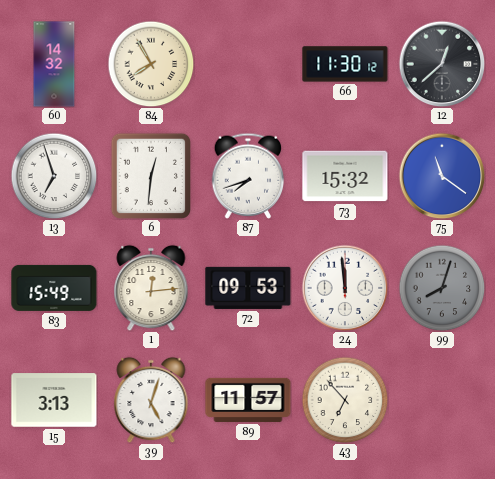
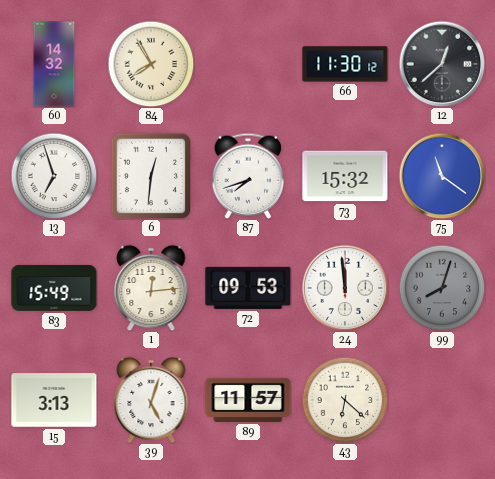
43: 6:53 -> 6:22 (345, 400)
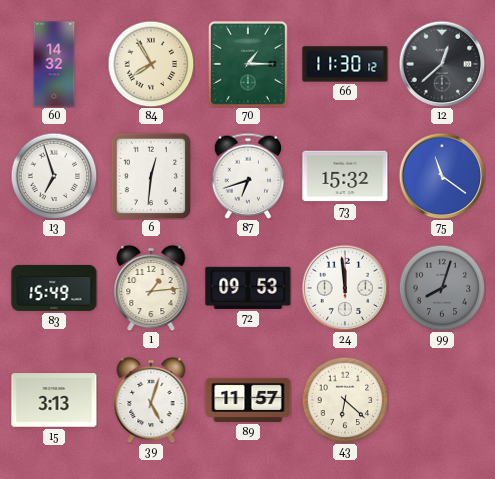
70: none -> 1:15 (248, 64)
87: 7:42 -> 6:42 (248, 176)
1: 12:14 -> 1:14 (151, 288)
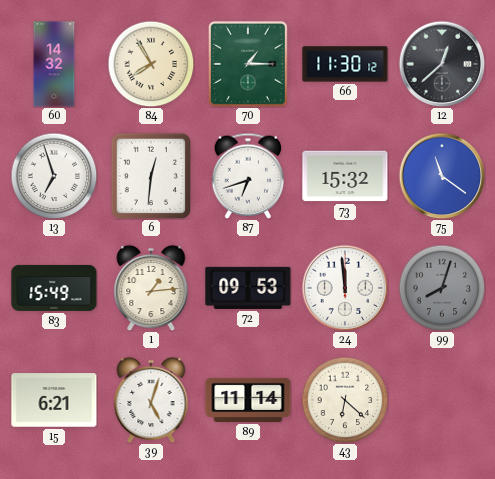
15: 3:13 -> 6:21 (54, 400)
89: 11:57 -> 11:14 (248, 400)
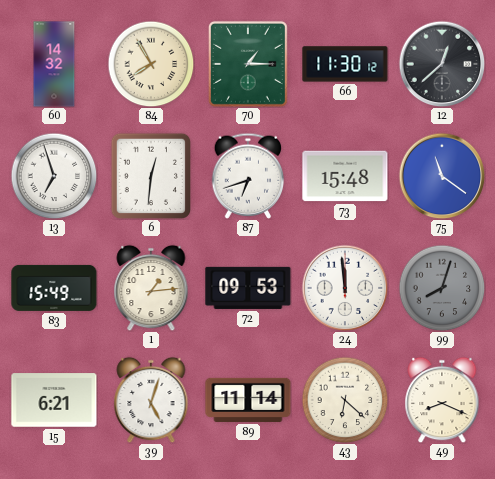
73: 15:32 -> 15:48 (345, 176)
49: none -> 8:19 (442, 400)
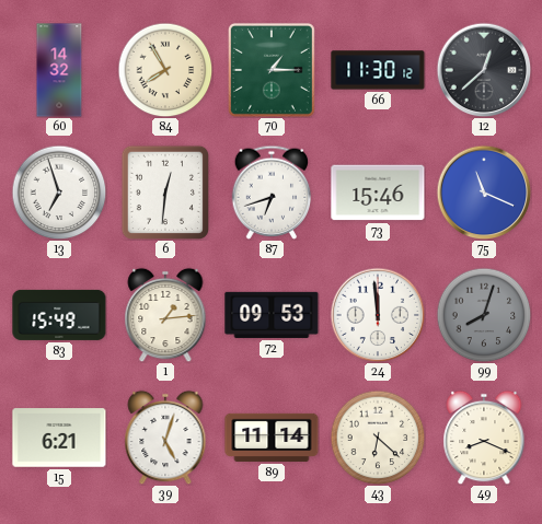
73: 15:48 -> 15:46 (378, 193)
75: 11:21 -> 11:19 (484, 193)
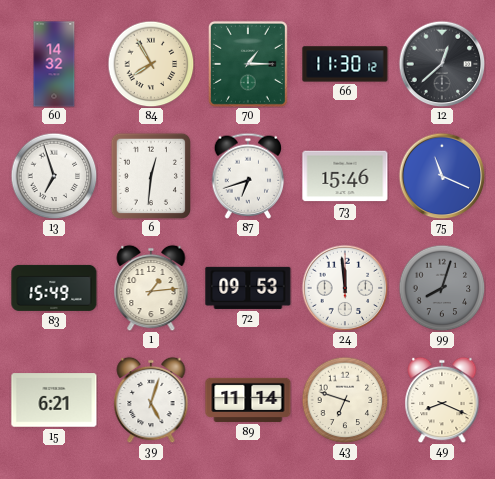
43: 6:22 -> 6:48 (345, 400)
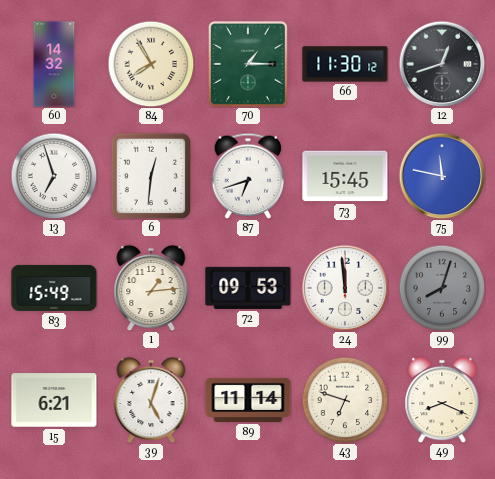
12: 12:38 -> 12:42 (442, 64)
73: 15:46 -> 15:45 (345, 176)
75: 11:19 -> 11:47 (442, 176)
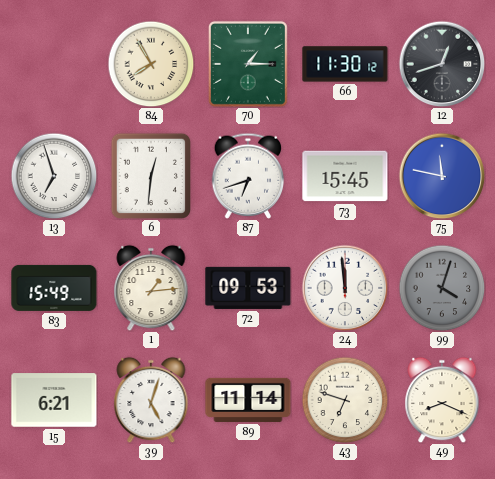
60: 14:32 -> none (54, 64)
99: 8:03 -> 4:03 (442, 288)
